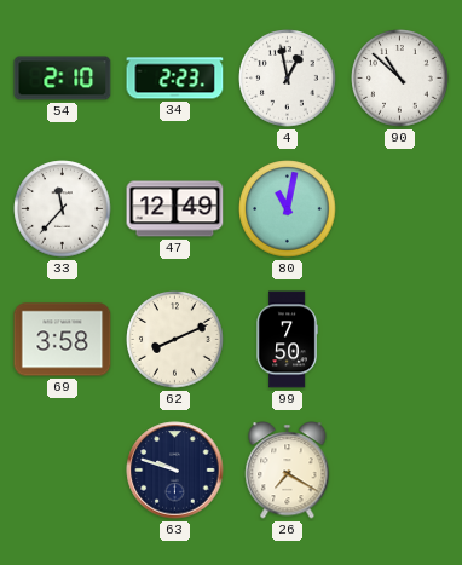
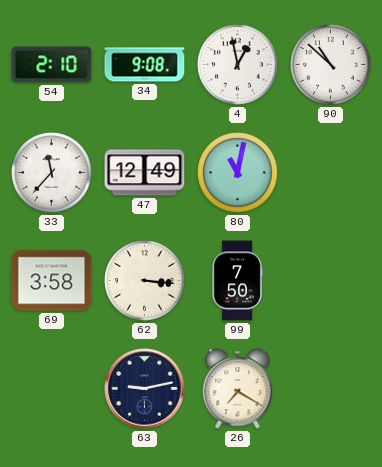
34: 2:23 -> 9:08 (145, 65)
62: 8:11 -> 3:16 (145, 281)
63: 9:48 -> 9:13 (145, 389)
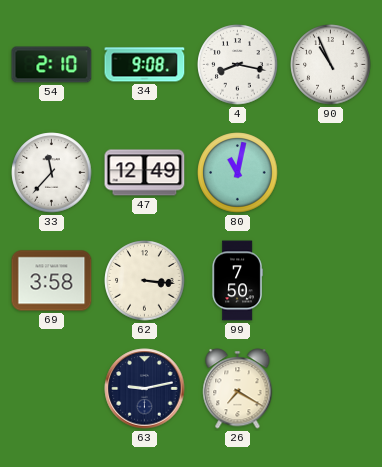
4: 12:58 -> 8:17 (238, 65)
90: 10:52 -> 10:56 (331, 65)
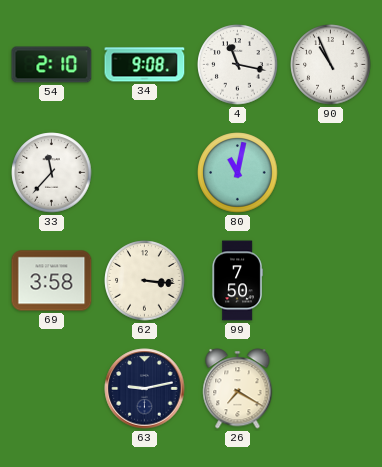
4: 8:17 -> 11:17 (238, 65)
47: 12:49 -> none (145, 173)
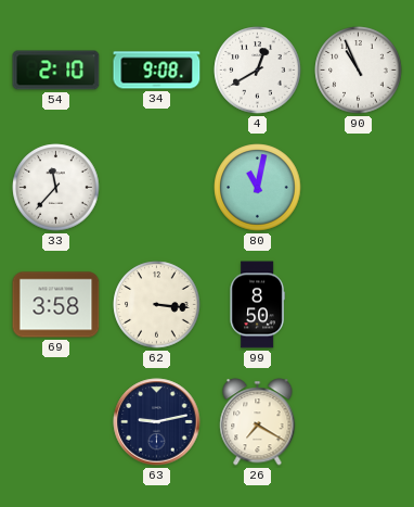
4: 11:17 -> 12:40 (258, 71)
99: 7:50 -> 8:50 (257, 305)
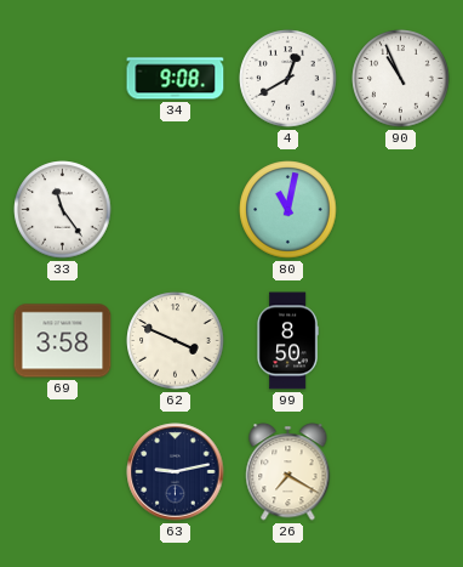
54: 2:10 -> none (56, 71)
33: 11:37 -> 11:24 (63, 210)
62: 3:16 -> 3:49 (176, 341)
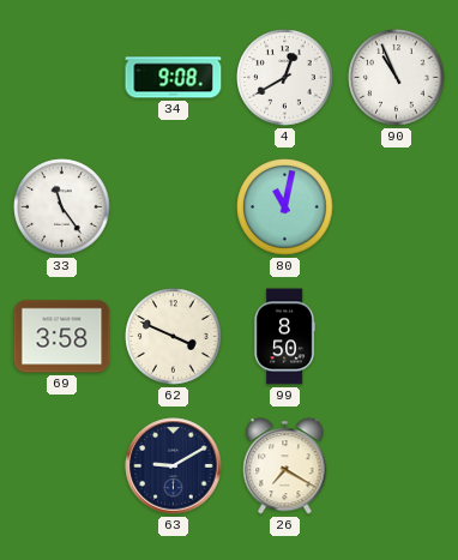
63: 9:13 -> 9:10 (174, 466)
